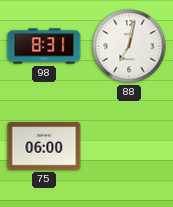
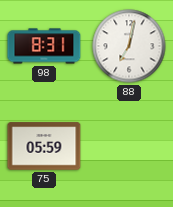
75: 06:00 -> 05:59 (44, 146)
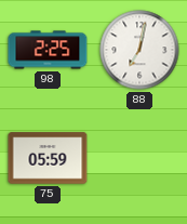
98: 8:31 -> 2:25 (48, 50)
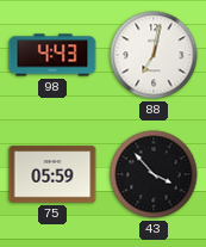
98: 2:25 -> 4:43 (52, 55)
43: none -> 3:53 (154, 174)
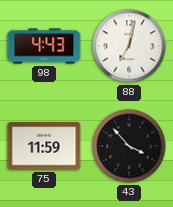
75: 05:59 -> 11:59 (44, 146)
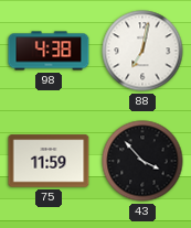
98: 4:43 -> 4:38 (49, 51)
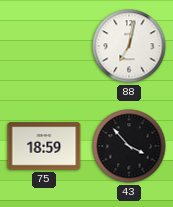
98: 4:38 -> none (49, 51)
75: 11:59 -> 18:59 (44, 146)
